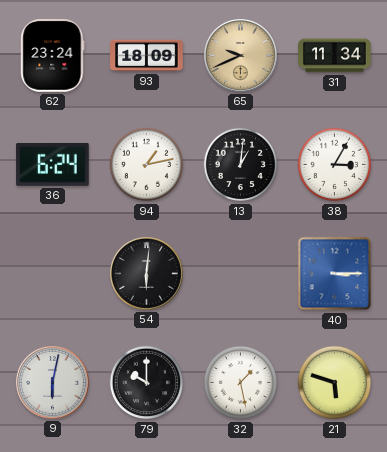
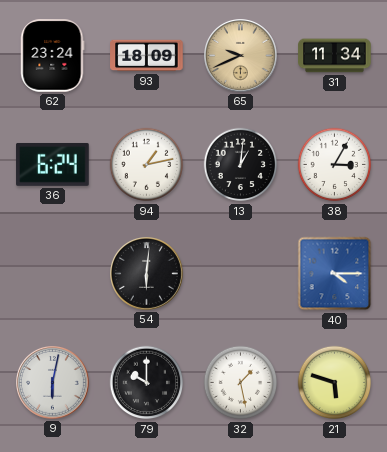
40: 3:15 -> 4:15 (335, 274)
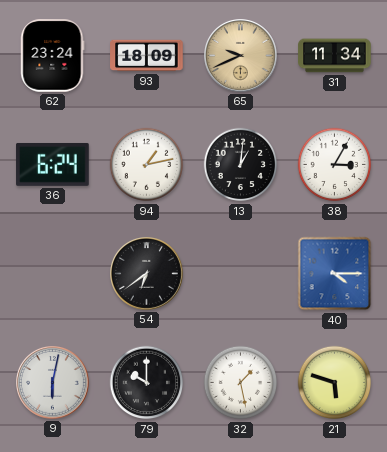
54: 6:01 -> 6:39 (147, 274)
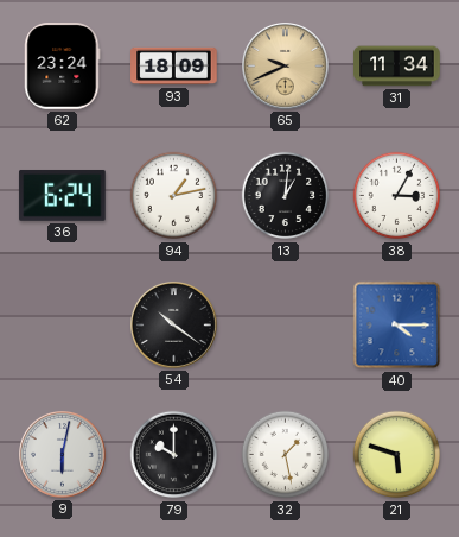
54: 6:39 -> 10:21 (174, 326)
